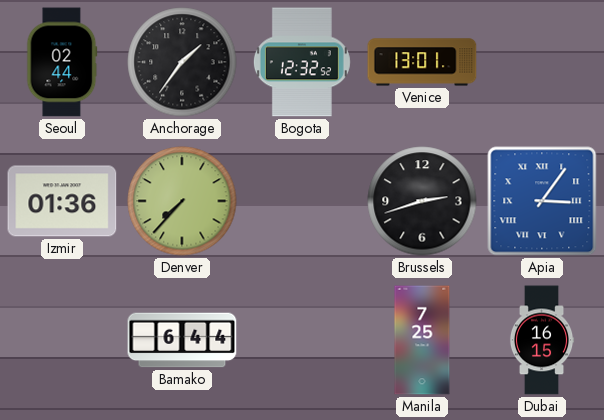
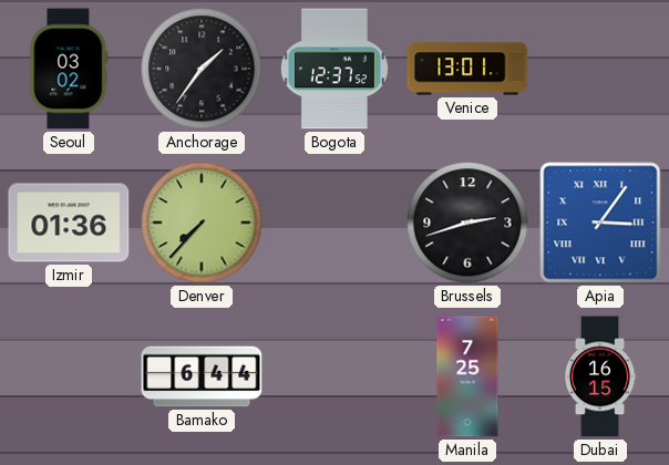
Seoul: 02:44 -> 03:02 (69, 69)
Bogota: 12:32 -> 12:37 (334, 69)
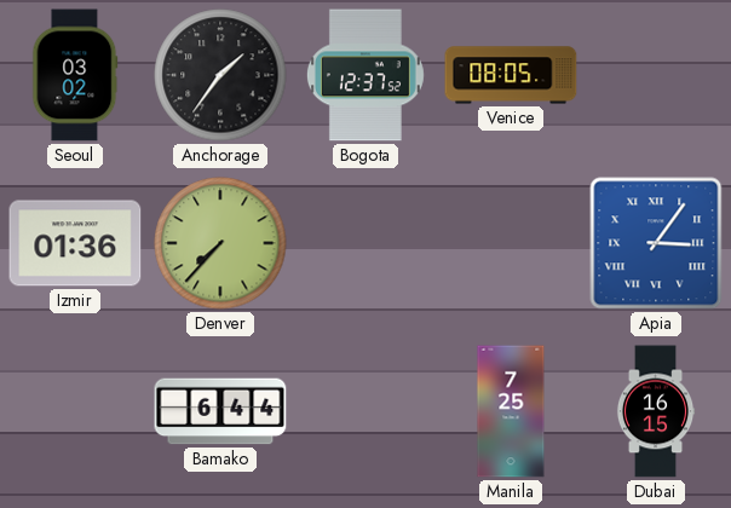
Venice: 13:01 -> 08:05 (511, 75)
Brussels: 2:42 -> none (467, 223)
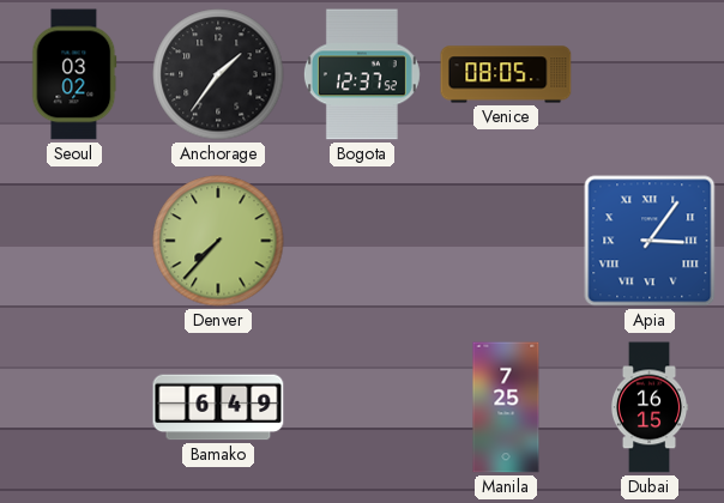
Izmir: 01:36 -> none (75, 243)
Bamako: 6:44 -> 6:49 (218, 407)
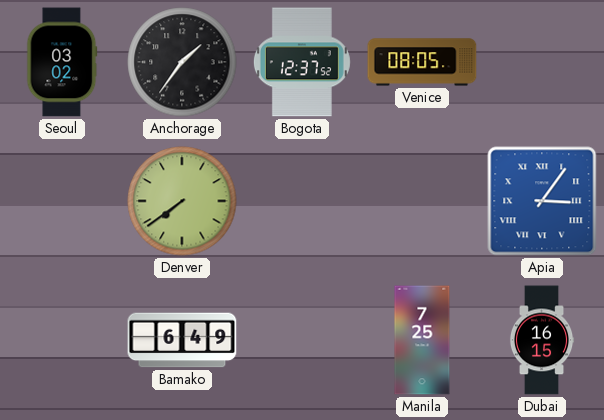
Denver: 7:37 -> 7:39 (182, 201)
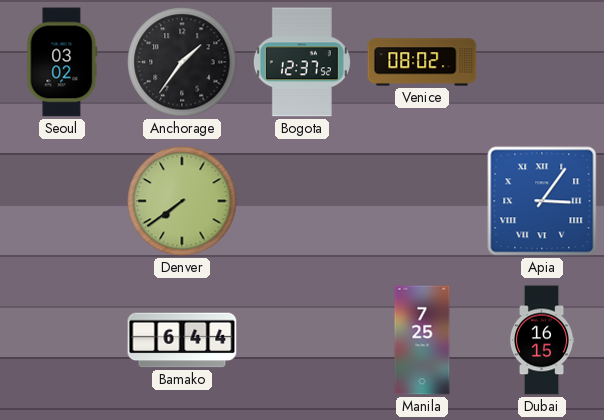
Venice: 08:05 -> 08:02 (422, 62)
Bamako: 6:49 -> 6:44 (182, 340)
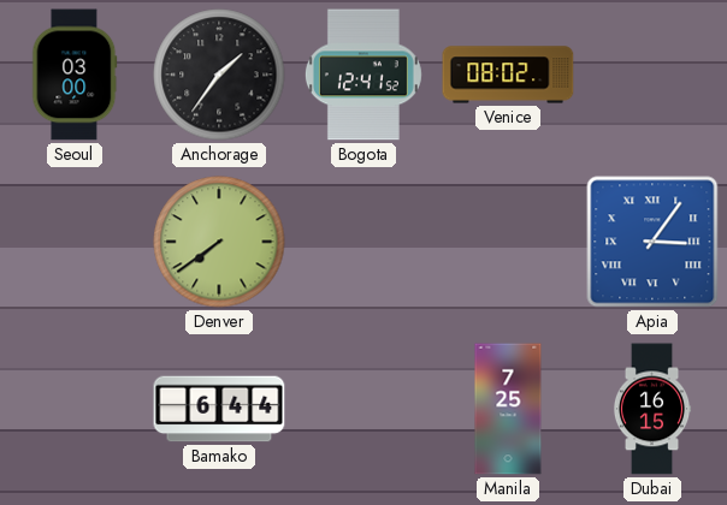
Seoul: 03:02 -> 03:00 (75, 75)
Bogota: 12:37 -> 12:41 (363, 75)
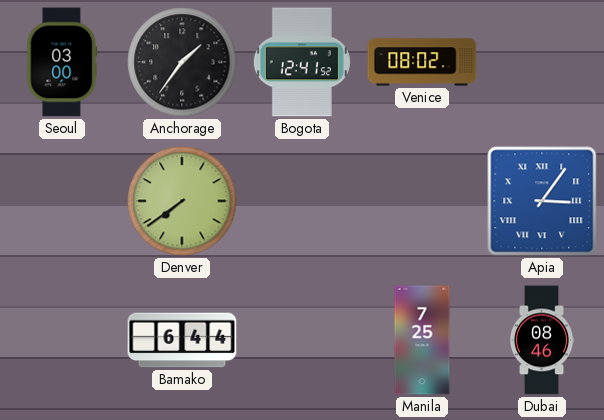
Dubai: 16:15 -> 08:46 (542, 340)
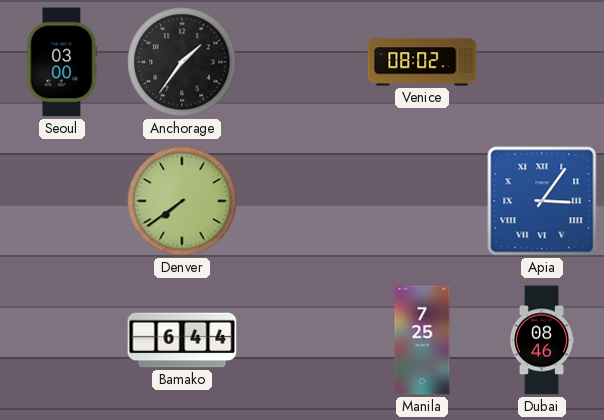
Bogota: 12:41 -> none (302, 62)
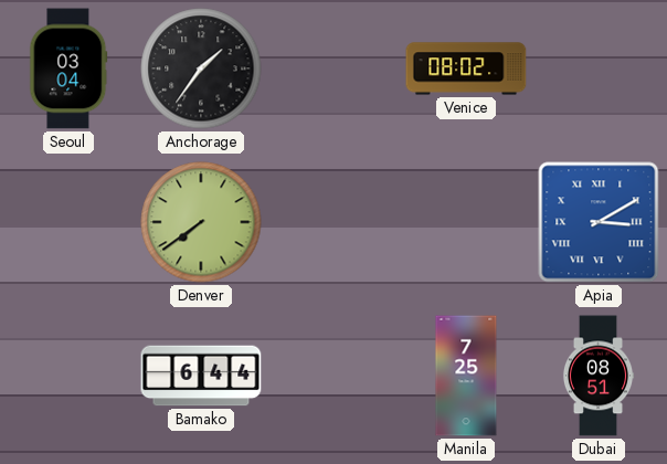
Seoul: 03:00 -> 03:04 (68, 68)
Apia: 3:06 -> 3:10 (599, 222)
Dubai: 08:46 -> 08:51 (599, 376)
